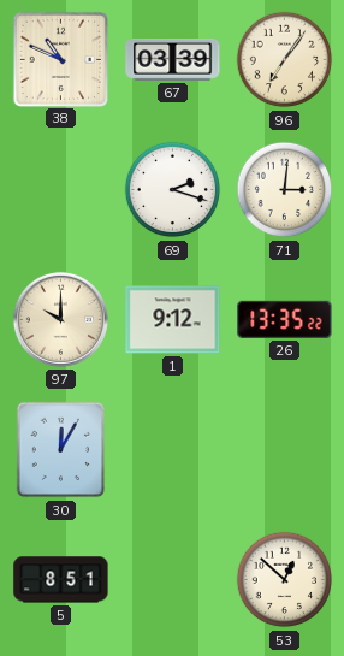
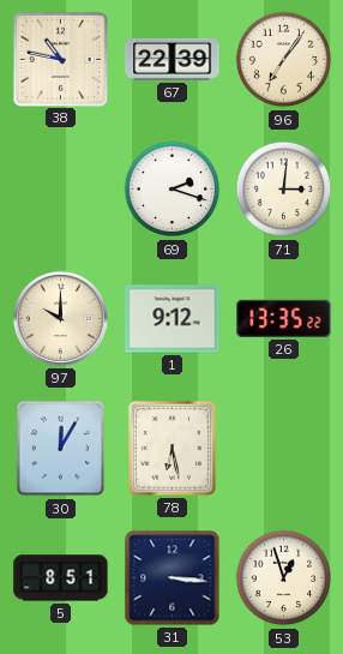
38: 10:49 -> 10:47 (60, 59)
67: 03:39 -> 22:39 (173, 59)
78: none -> 6:28 (171, 448)
31: none -> 3:16 (173, 578)
53: 12:52 -> 12:57 (284, 578)
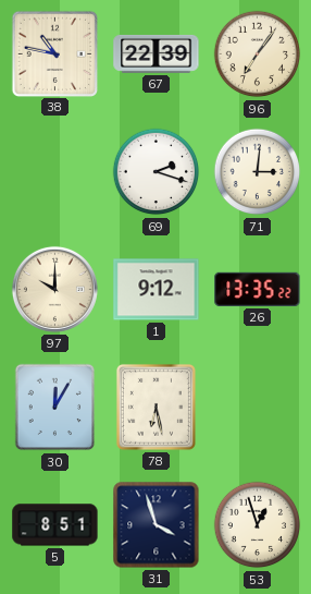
31: 3:16 -> 3:57 (157, 525)
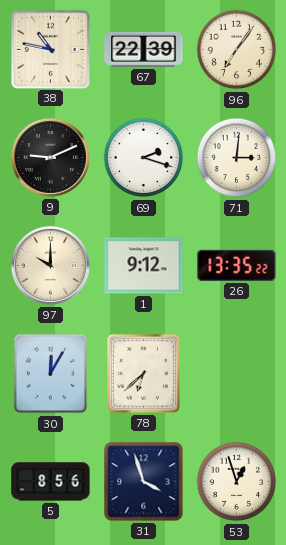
9: none -> 9:11 (50, 157)
78: 6:28 -> 6:38 (143, 373)
5: 8:51 -> 8:56 (51, 482)
